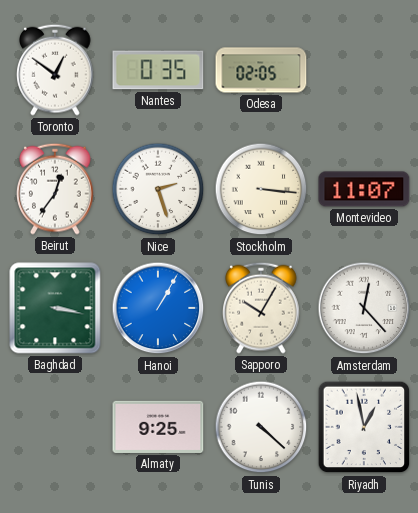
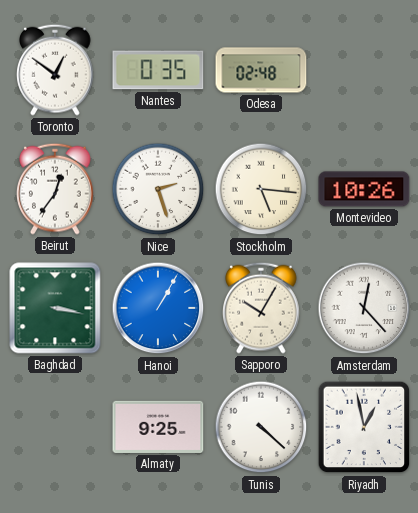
Odesa: 02:05 -> 02:48 (261, 70)
Stockholm: 3:16 -> 5:16 (261, 189)
Montevideo: 11:07 -> 10:26 (364, 189)
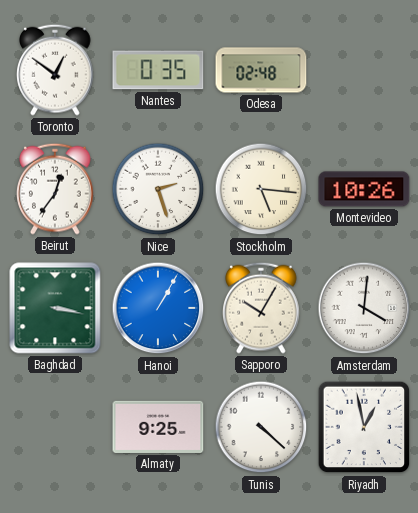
Amsterdam: 12:23 -> 4:01 (364, 308)
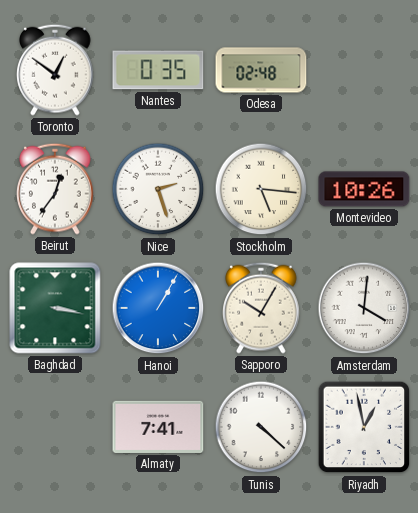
Almaty: 9:25 -> 7:41 (158, 427)
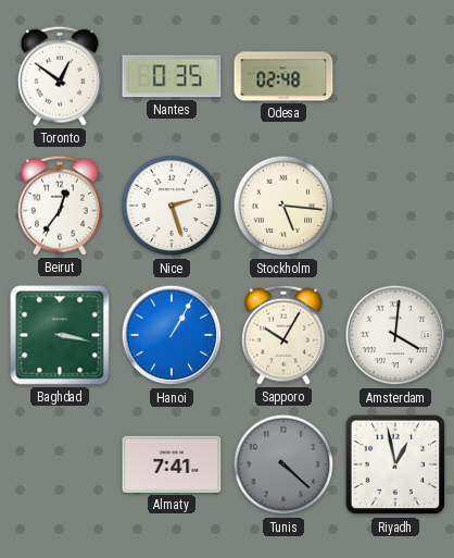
Montevideo: 10:26 -> none (364, 189)
Tunis dial: white -> grey (283, 464)
